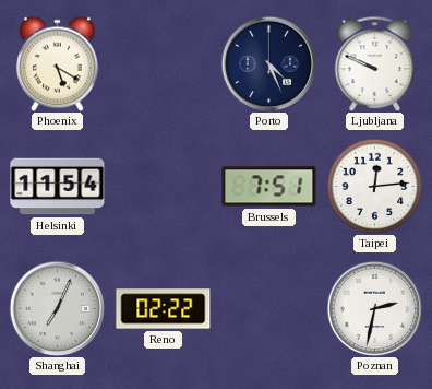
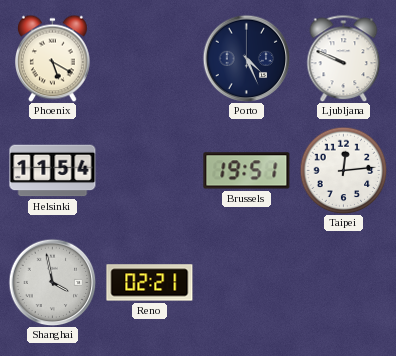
Brussels: 7:51 -> 19:51 (247, 171)
Shanghai: 7:04 -> 3:58 (52, 282)
Reno: 02:22 -> 02:21 (150, 283)
Poznan: 2:32 -> none (374, 308)
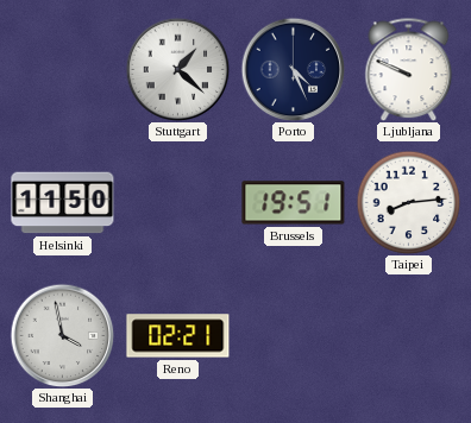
Phoenix: 5:20 -> none (53, 58)
Stuttgart: none -> 1:22 (177, 69)
Helsinki: 11:54 -> 11:50 (63, 203)
Taipei: 12:14 -> 8:14 (408, 202)
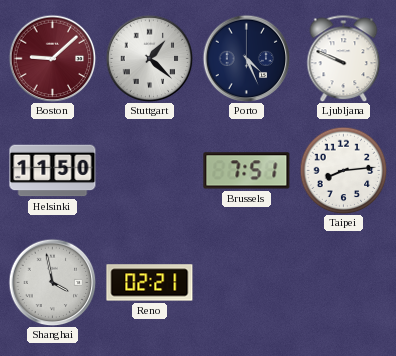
Boston: none -> 9:08 (52, 58)
Brussels: 19:51 -> 7:51 (247, 171)
